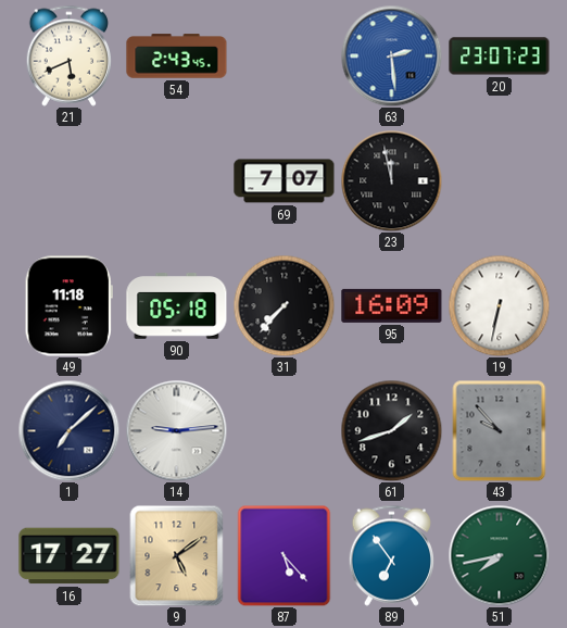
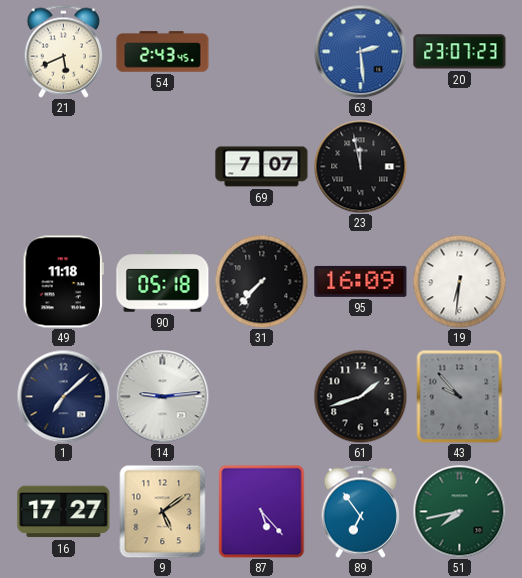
19: 6:32 -> 6:31 (459, 281)
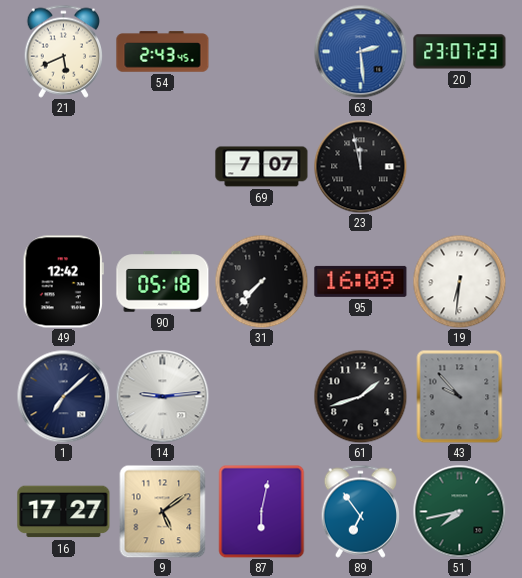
49: 11:18 -> 12:42 (63, 282)
87: 5:23 -> 6:02 (262, 511)
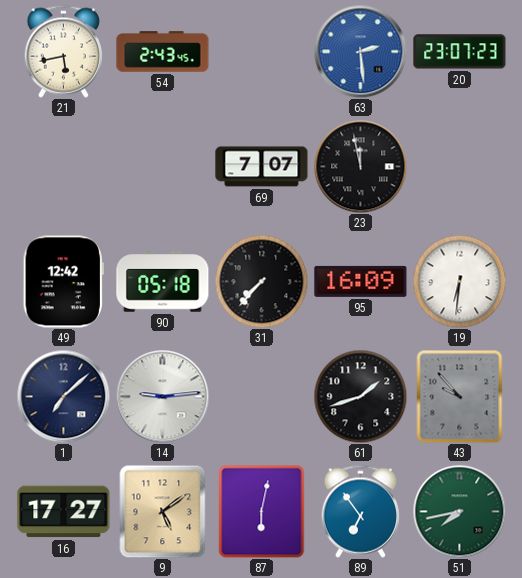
21: 5:41 -> 5:43 (63, 51)
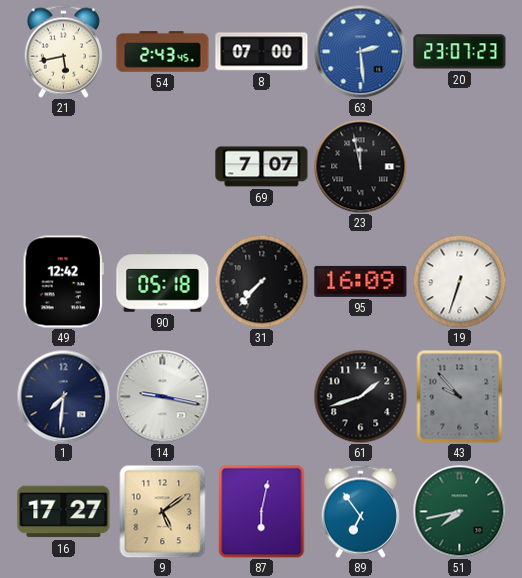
8: none -> 07:00 (262, 52)
19: 6:31 -> 6:33 (459, 281)
1: 7:08 -> 7:31 (63, 396)
14: 9:14 -> 9:17 (162, 396)
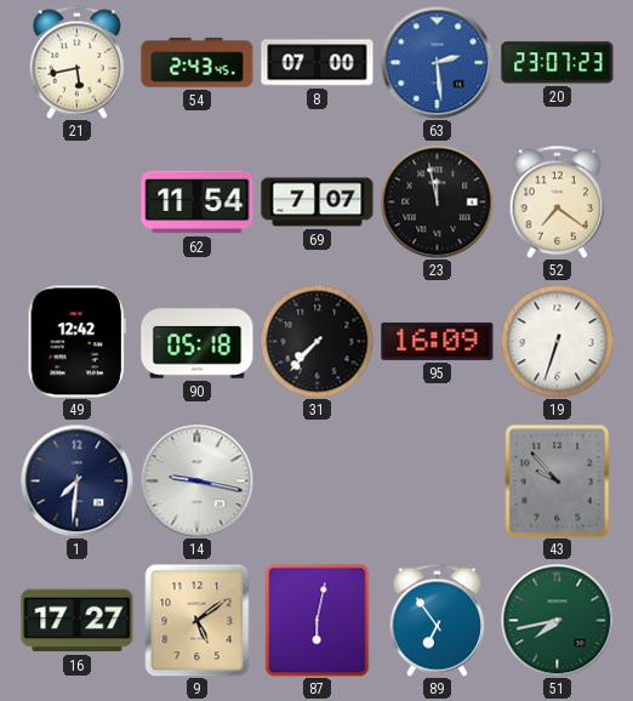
62: none -> 11:54 (198, 203)
52: none -> 7:21 (557, 201)
61: 1:42 -> none (360, 396)
